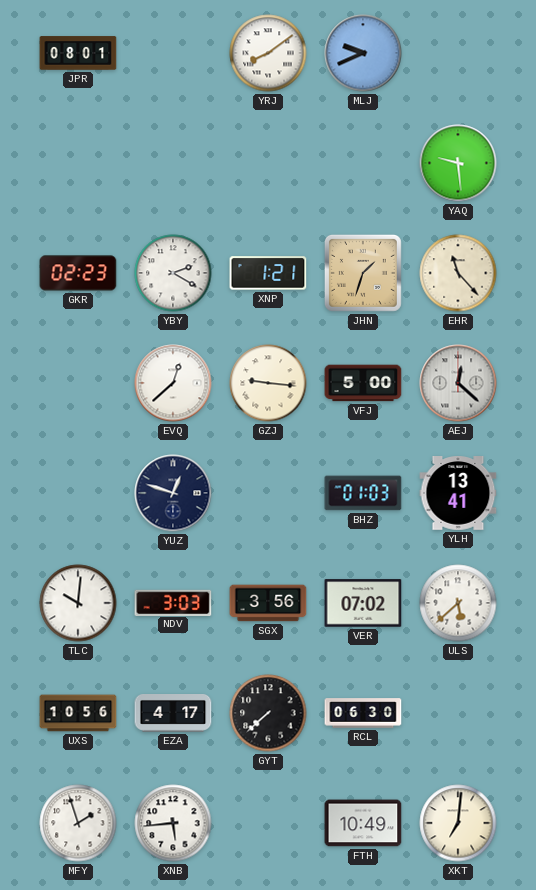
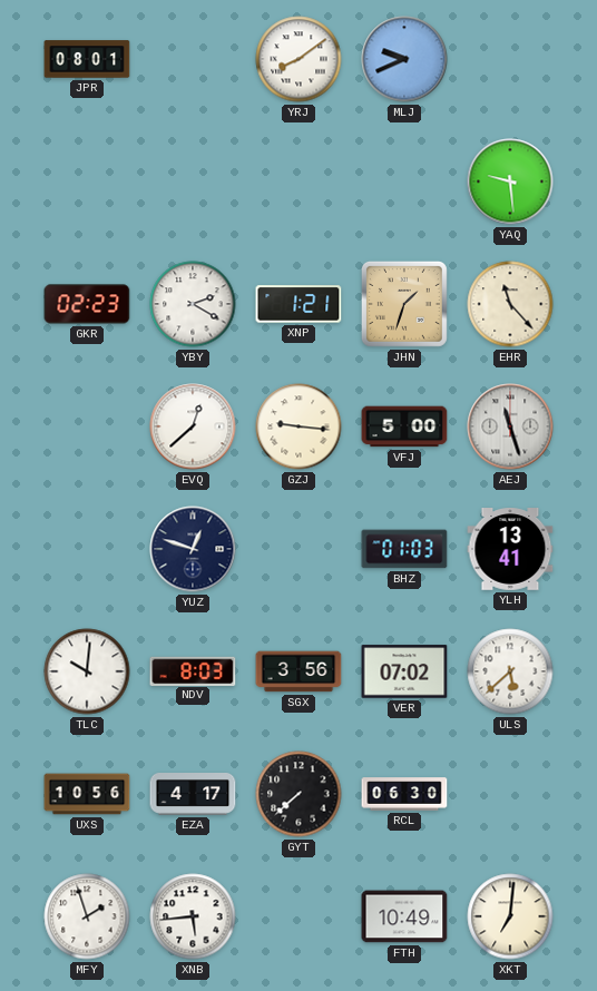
AEJ: 12:22 -> 11:27 (510, 426)
NDV: 3:03 -> 8:03 (193, 670)
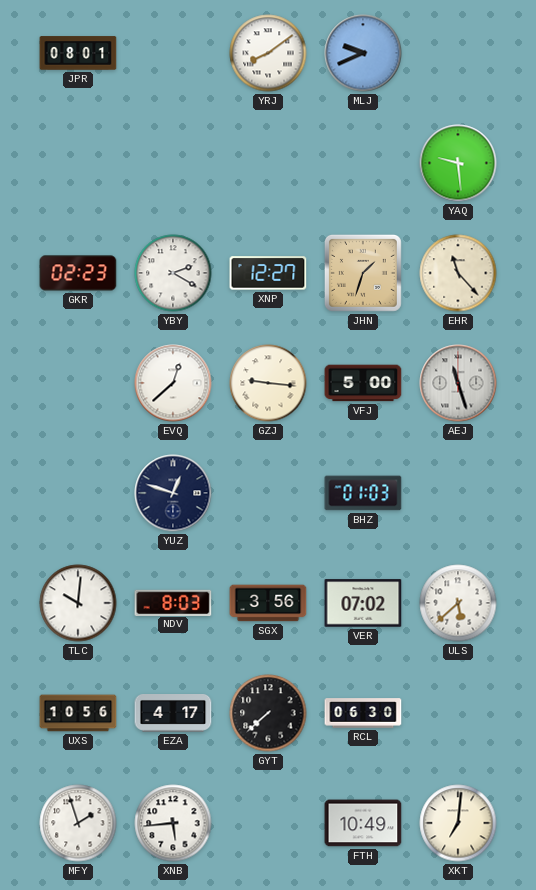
XNP: 1:21 -> 12:27 (268, 273)
YLH: 13:41 -> none (510, 550)
